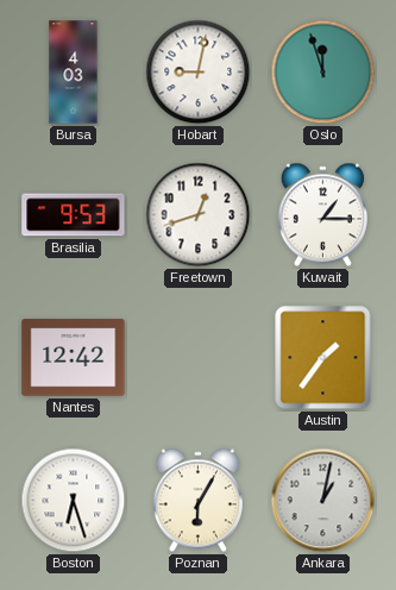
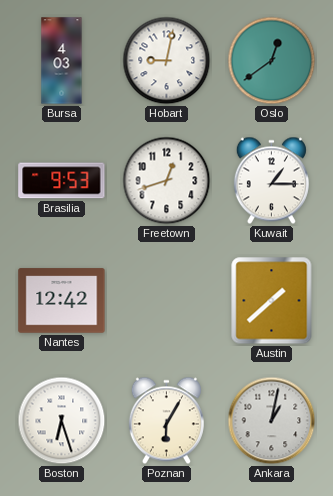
Oslo: 11:57 -> 12:39 (272, 61)
Austin: 1:36 -> 1:38 (272, 301)
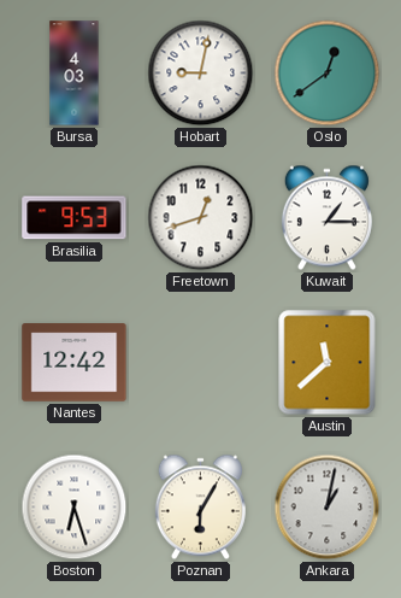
Austin: 1:38 -> 11:38 (328, 363)
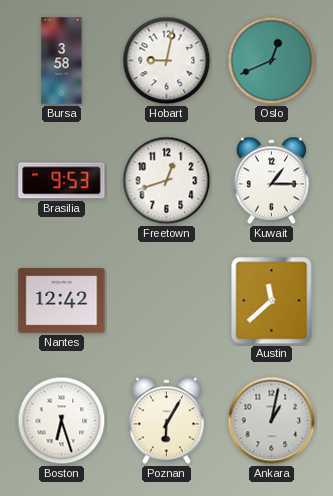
Bursa: 4:03 -> 3:58 (62, 61)
Oslo: 12:39 -> 12:41 (272, 61)
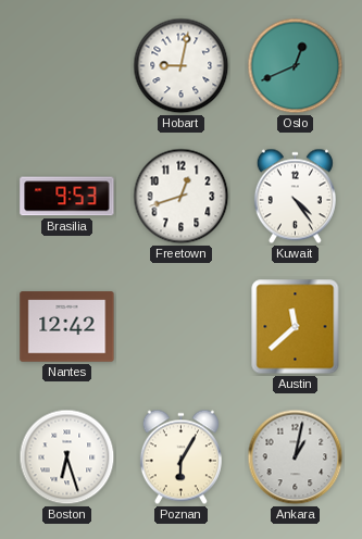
Bursa: 3:58 -> none (62, 61)
Kuwait: 1:15 -> 4:24 (295, 197)
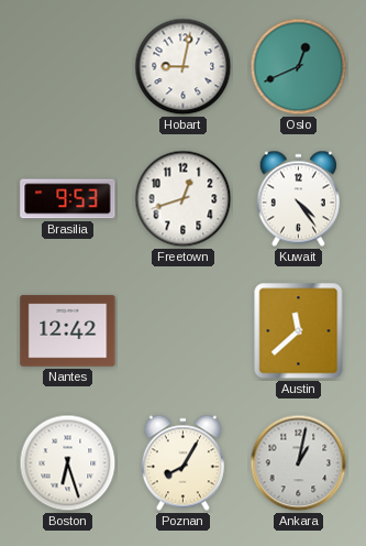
Poznan: 6:05 -> 8:05 (182, 463)
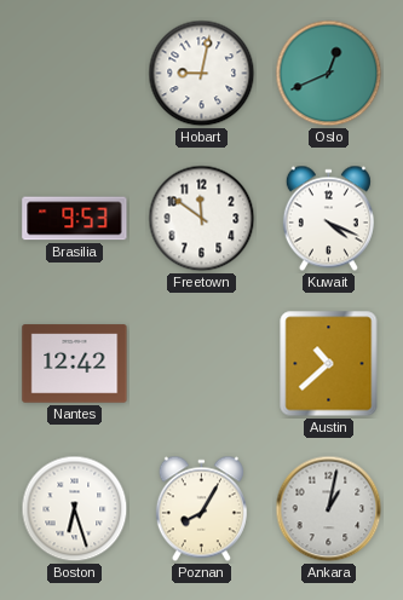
Freetown: 12:42 -> 11:51 (202, 219)
Kuwait: 4:24 -> 4:19 (328, 219)
Austin: 11:38 -> 10:38 (329, 364)
